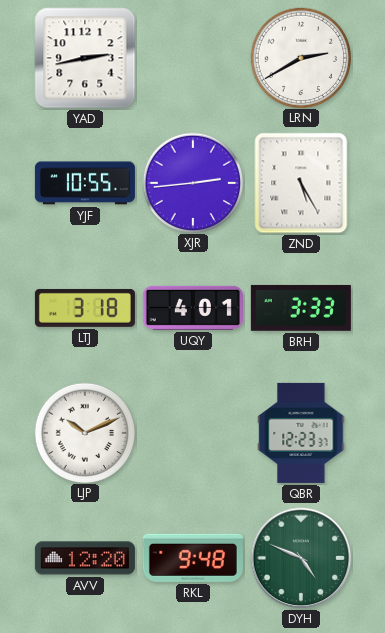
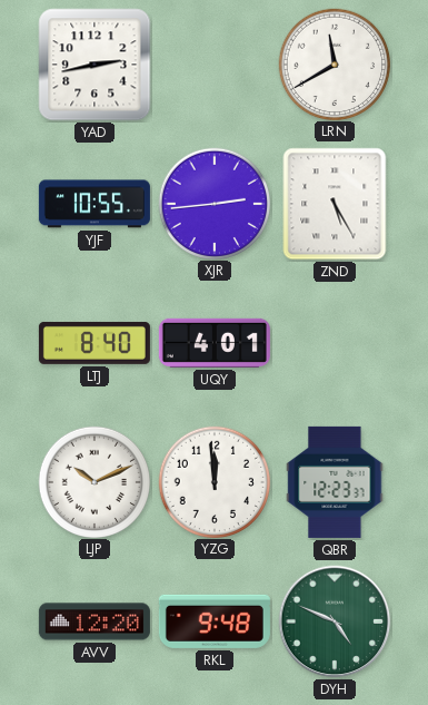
LRN: 2:40 -> 11:40 (334, 63)
LTJ: 3:18 -> 8:40 (94, 343)
BRH: 3:33 -> none (301, 308)
YZG: none -> 11:59 (213, 481)
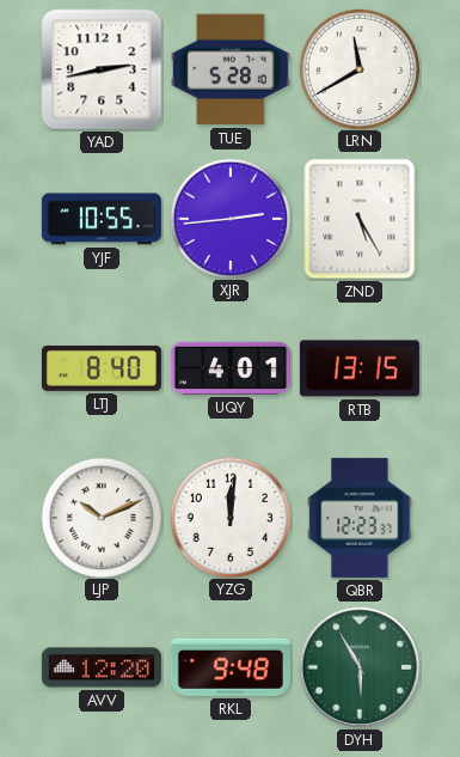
TUE: none -> 5:28 (231, 69)
RTB: none -> 13:15 (360, 368)
YZG: 11:59 -> 12:01 (229, 517)
DYH: 4:49 -> 5:55 (360, 667)
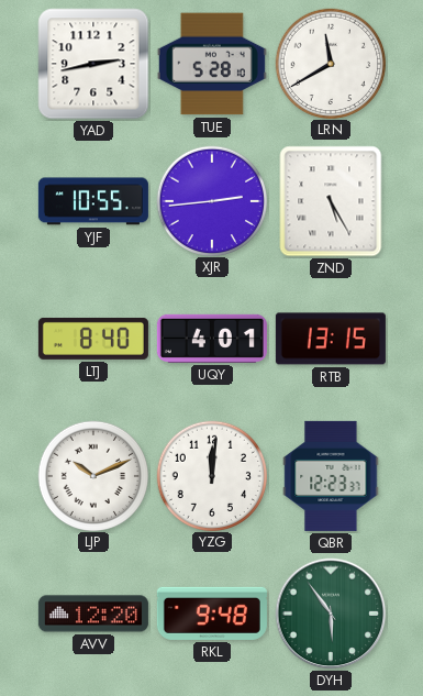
DYH: 5:55 -> 5:54 (331, 614)
